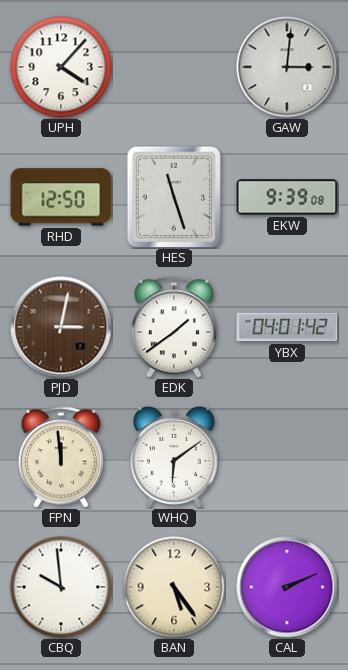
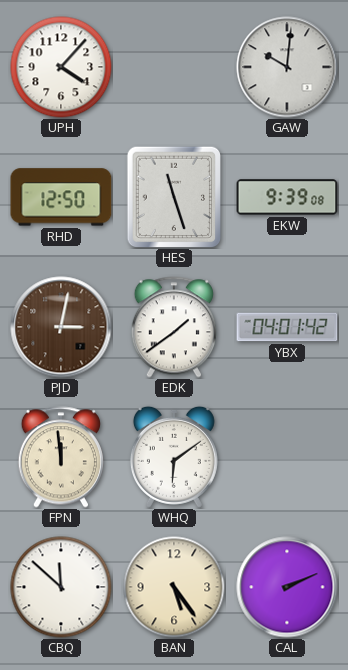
GAW: 3:01 -> 10:01 (287, 67)
CBQ: 9:59 -> 11:52 (61, 587)
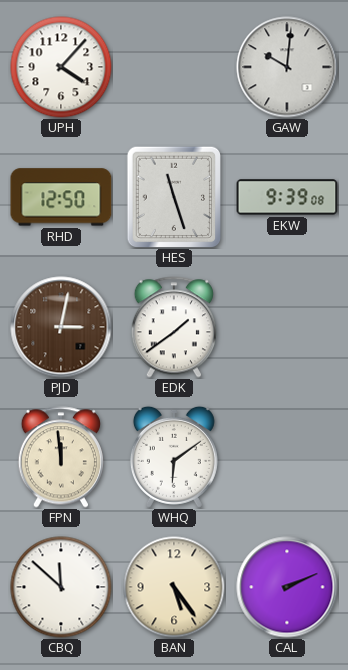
YBX: 04:01 -> none (287, 327)
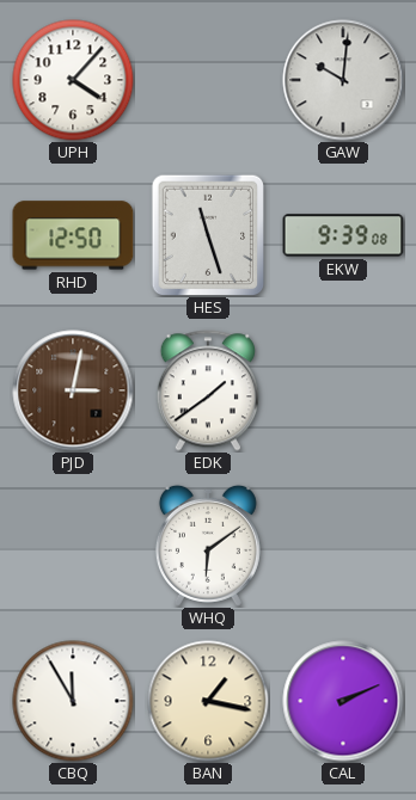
FPN: 11:59 -> none (61, 457)
CBQ: 11:52 -> 11:55 (73, 701)
BAN: 5:24 -> 1:17 (208, 701)
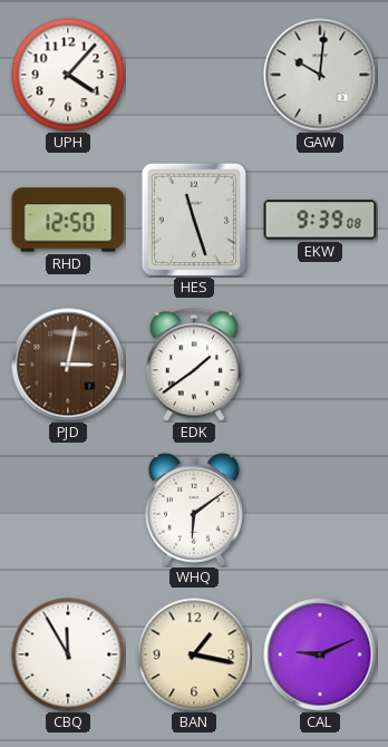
CAL: 2:11 -> 9:11 (320, 654)
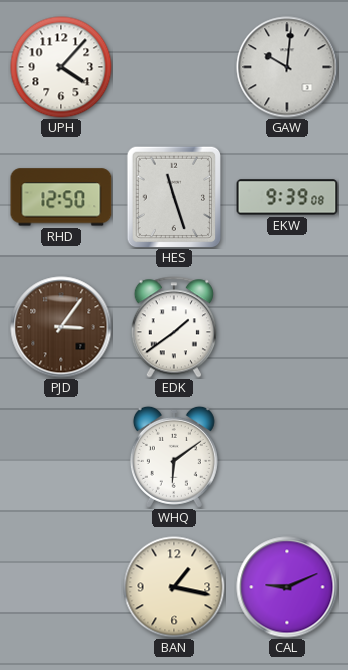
PJD: 3:02 -> 3:06 (61, 327)
CBQ: 11:55 -> none (68, 654)
